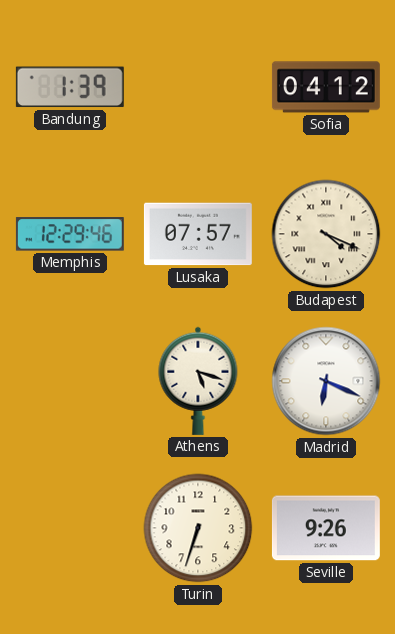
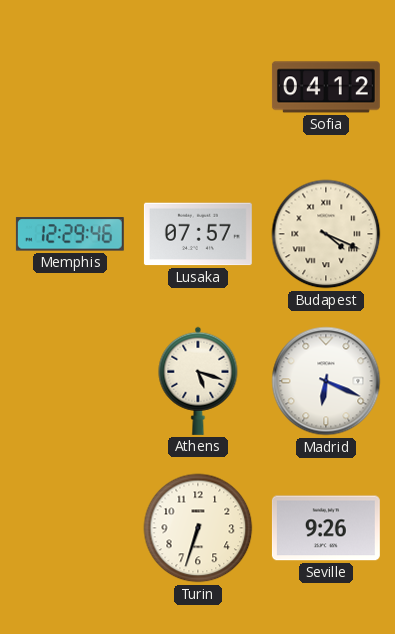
Bandung: 1:39 -> none (70, 87)
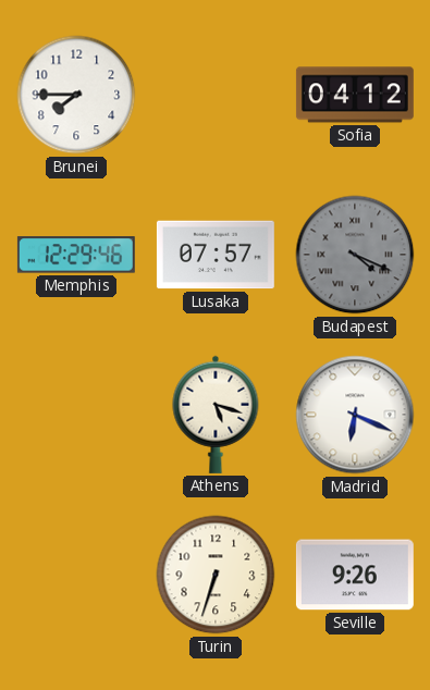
Brunei: none -> 7:45 (76, 95)
Budapest dial: cream -> grey (355, 255)
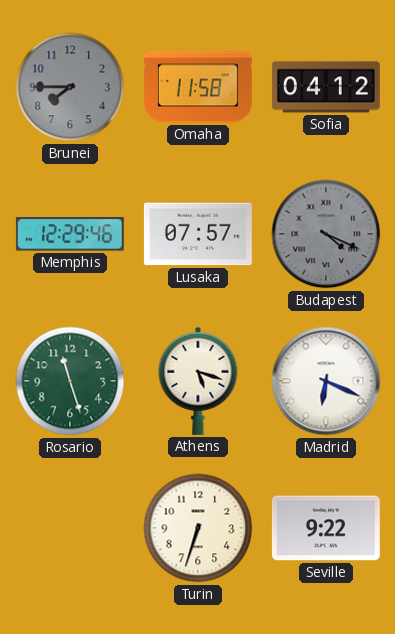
Brunei dial: white -> grey (70, 87)
Omaha: none -> 11:58 (198, 87)
Rosario: none -> 11:27 (70, 381)
Seville: 9:26 -> 9:22 (326, 528)
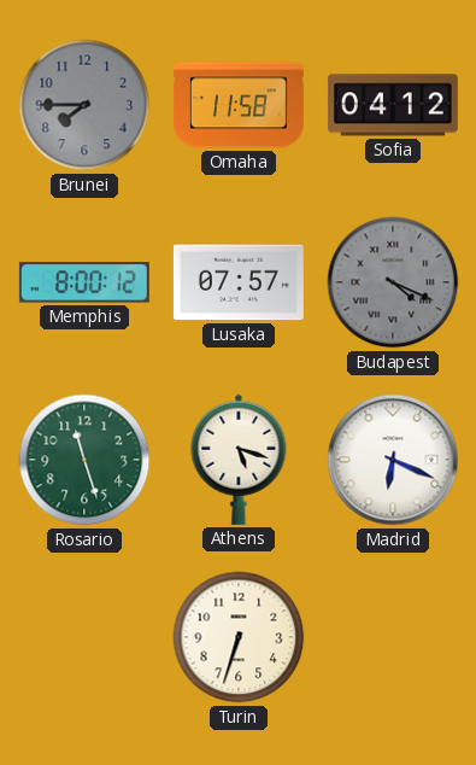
Memphis: 12:29 -> 8:00 (84, 282)
Seville: 9:22 -> none (326, 528)
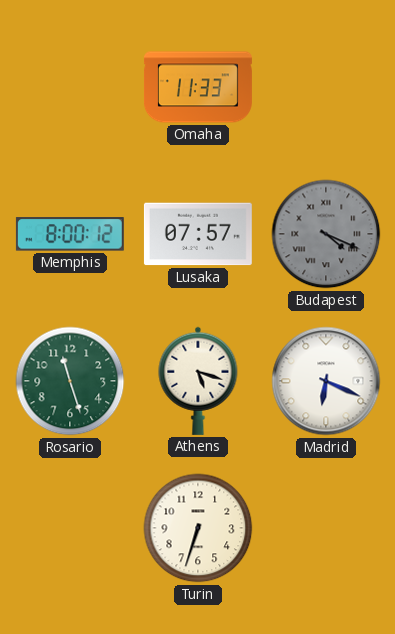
Brunei: 7:45 -> none (84, 105)
Omaha: 11:58 -> 11:33 (198, 87)
Sofia: 04:12 -> none (393, 105)
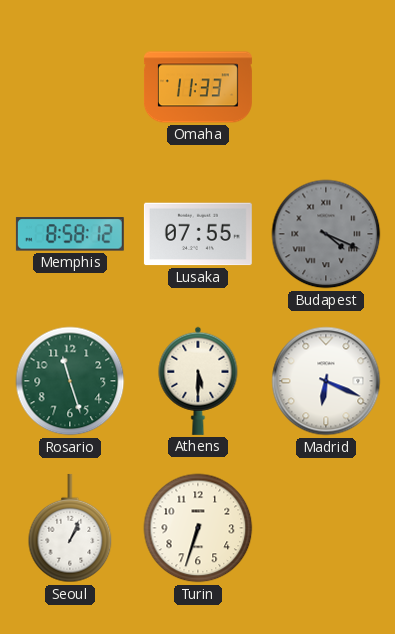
Memphis: 8:00 -> 8:58 (70, 234)
Lusaka: 07:57 -> 07:55 (198, 234)
Athens: 5:18 -> 5:30 (198, 381)
Seoul: none -> 1:04 (70, 528)
